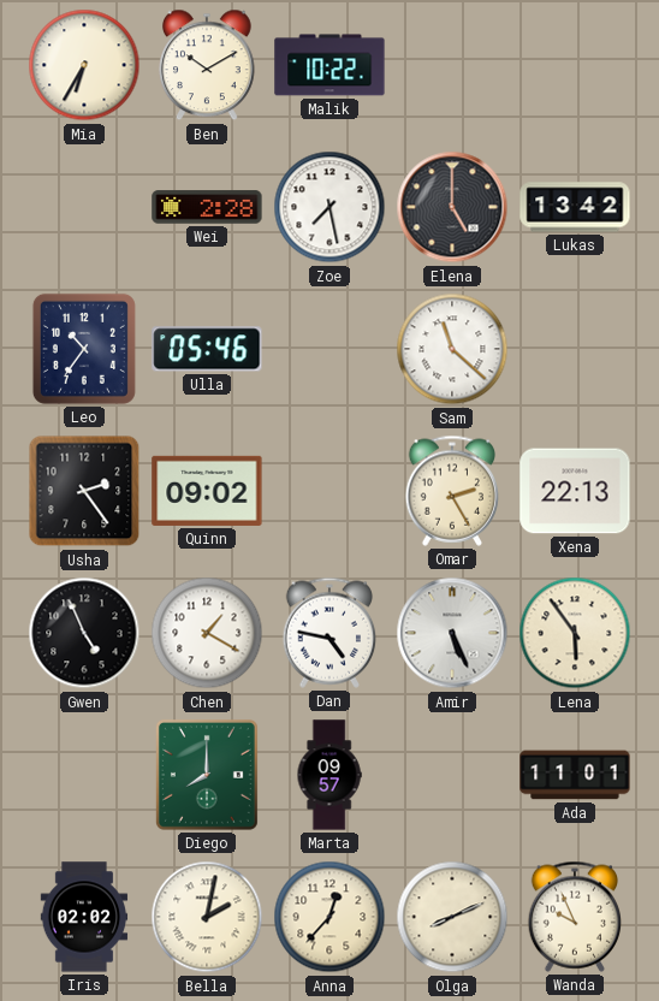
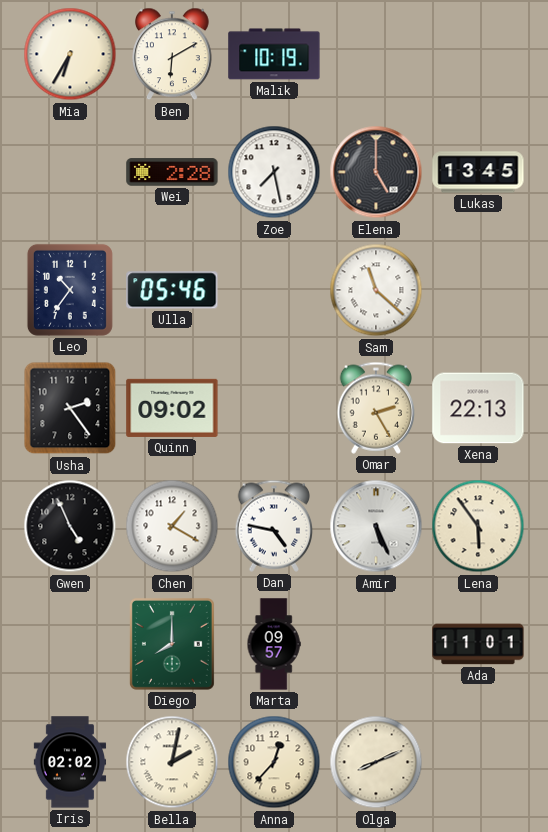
Ben: 10:10 -> 6:10 (173, 54)
Malik: 10:22 -> 10:19 (274, 54)
Lukas: 13:42 -> 13:45 (478, 172)
Wanda: 9:56 -> none (575, 917)
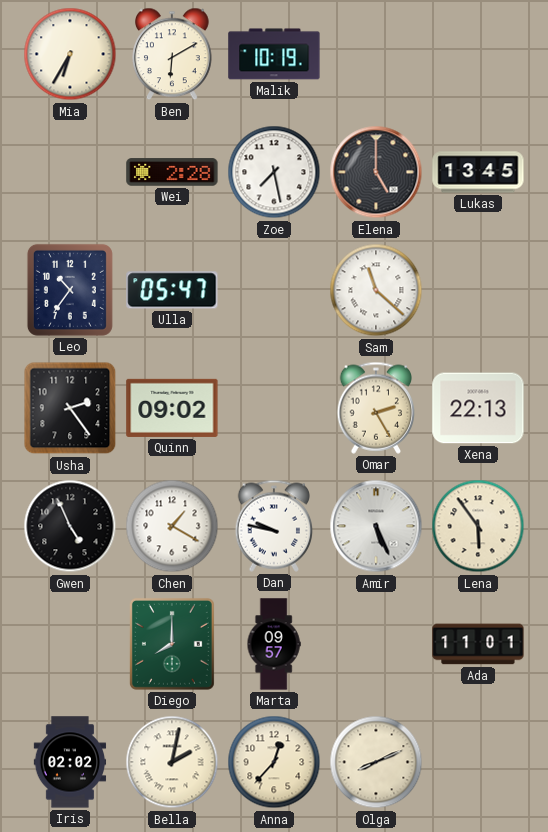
Ulla: 05:46 -> 05:47 (172, 290)
Dan: 4:47 -> 9:47 (274, 526)
